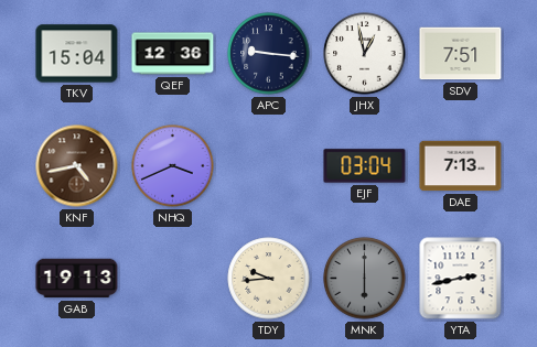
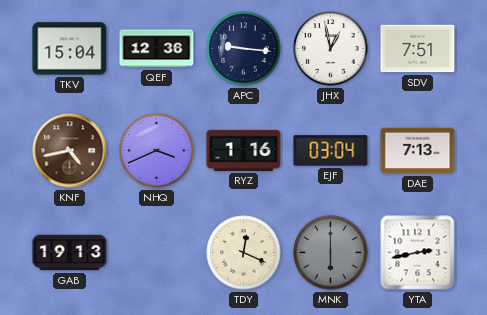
RYZ: none -> 1:16 (244, 150)
TDY: 9:44 -> 12:19 (244, 253)
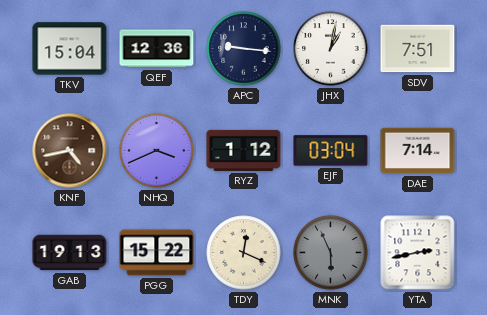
JHX: 12:58 -> 1:02 (331, 49)
RYZ: 1:16 -> 1:12 (244, 150)
DAE: 7:13 -> 7:14 (418, 151)
PGG: none -> 15:22 (157, 253)
MNK: 6:00 -> 5:56 (331, 253)
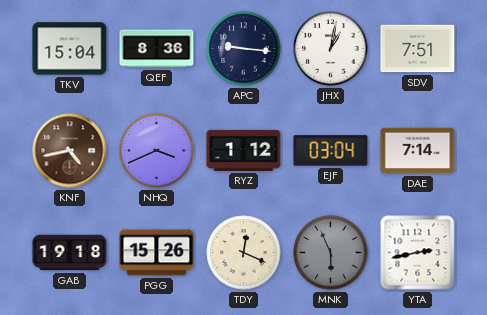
QEF: 12:36 -> 8:36 (157, 49)
GAB: 19:13 -> 19:18 (70, 253)
PGG: 15:22 -> 15:26 (157, 253)
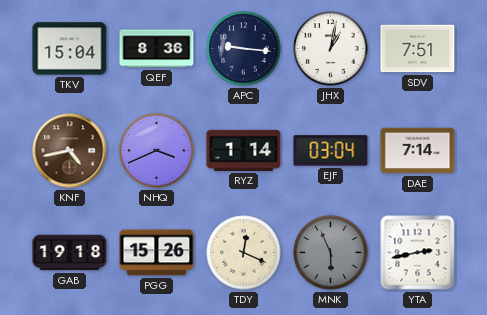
RYZ: 1:12 -> 1:14 (244, 150)
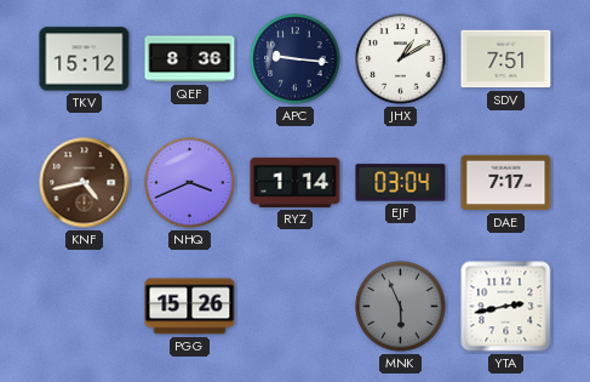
TKV: 15:04 -> 15:12 (85, 59)
JHX: 1:02 -> 1:10 (401, 59)
DAE: 7:14 -> 7:17 (506, 183)
GAB: 19:18 -> none (70, 253)
TDY: 12:19 -> none (244, 253)
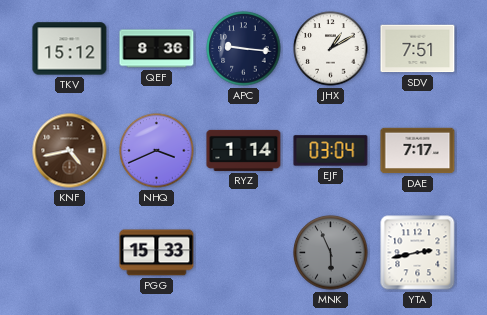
PGG: 15:26 -> 15:33 (157, 253)
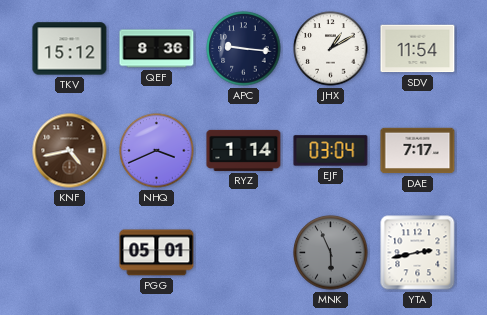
SDV: 7:51 -> 11:54 (418, 49)
PGG: 15:33 -> 05:01 (157, 253)
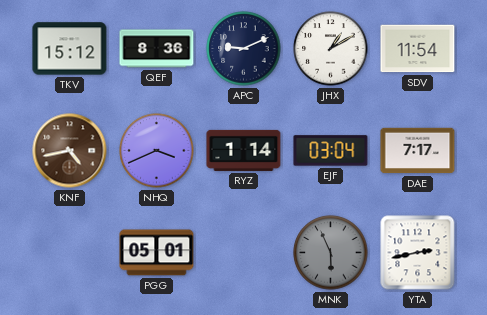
APC: 9:16 -> 9:11 (244, 49)
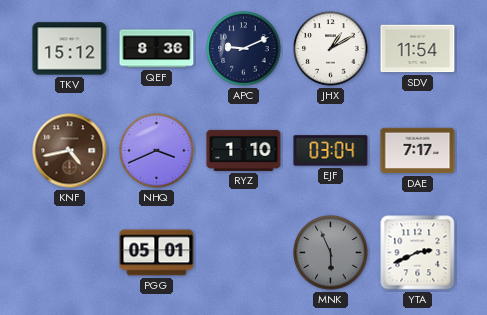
RYZ: 1:14 -> 1:10 (244, 150)
YTA: 2:43 -> 2:41 (418, 253)
